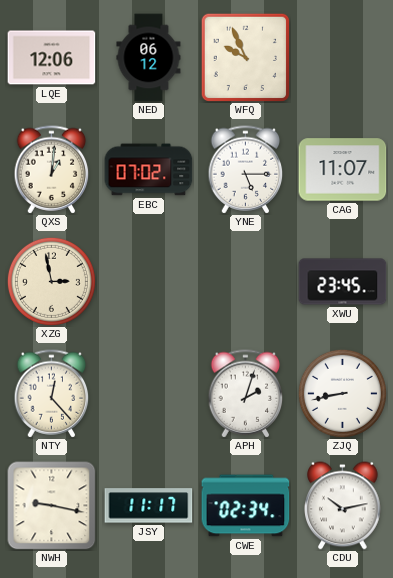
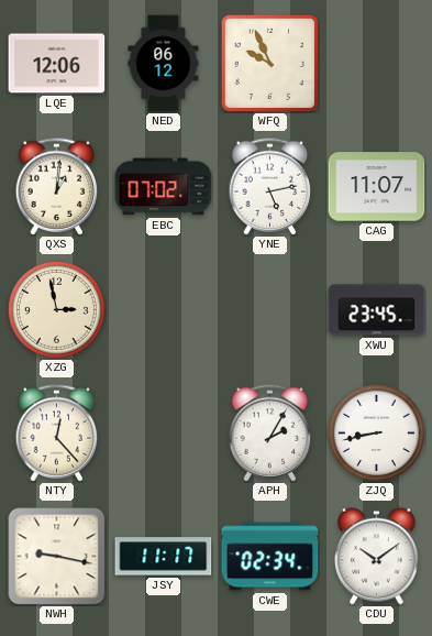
YNE: 5:15 -> 5:13 (270, 187)
APH: 2:03 -> 2:05 (270, 434)
CDU: 10:13 -> 10:09 (377, 557)
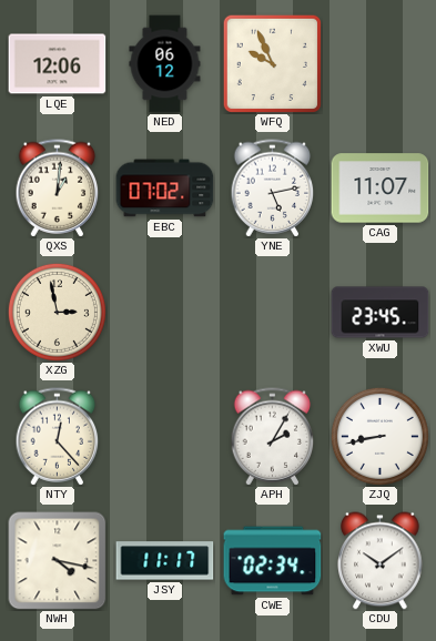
NWH: 9:17 -> 4:17 (58, 561)
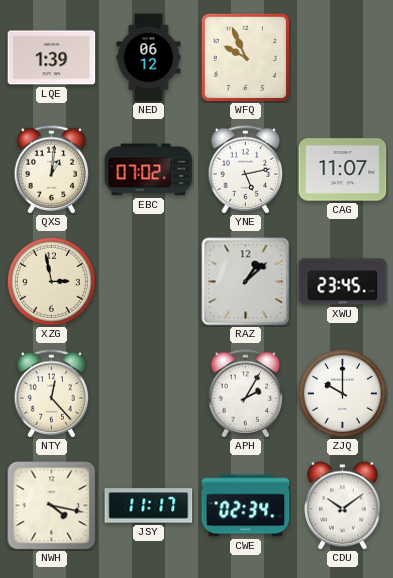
LQE: 12:06 -> 1:39 (52, 58)
RAZ: none -> 1:08 (246, 282)
ZJQ: 8:43 -> 10:00 (342, 393)
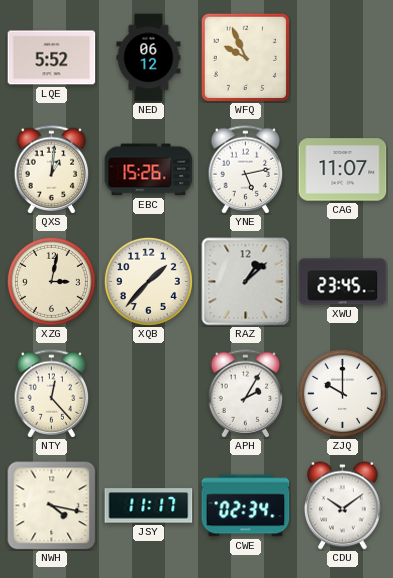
LQE: 1:39 -> 5:52 (52, 58)
EBC: 07:02 -> 15:26 (149, 170)
XZG: 2:58 -> 3:02 (51, 281)
XQB: none -> 1:37 (148, 281)
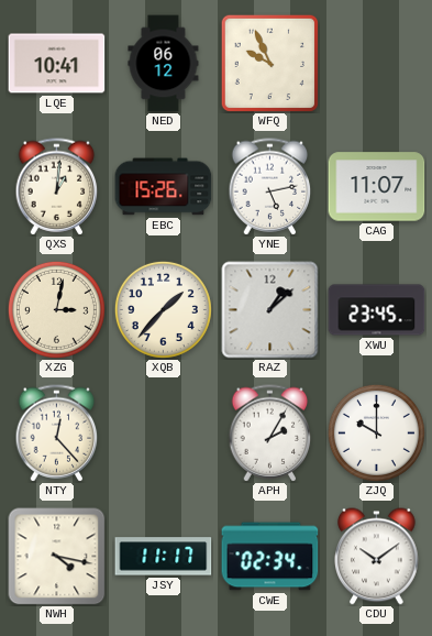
LQE: 5:52 -> 10:41 (57, 64)
